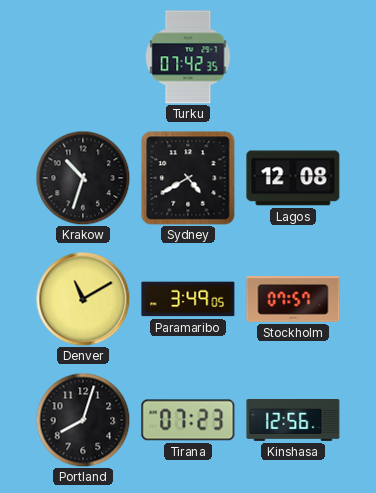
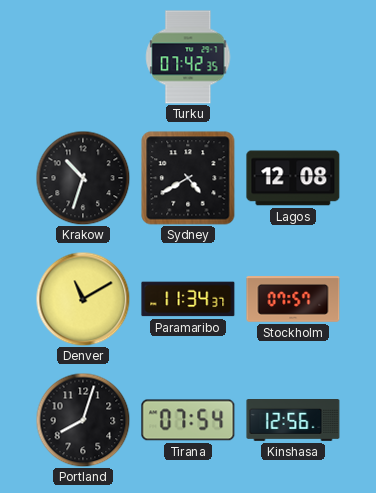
Paramaribo: 3:49 -> 11:34 (188, 299)
Tirana: 07:23 -> 07:54 (188, 420)
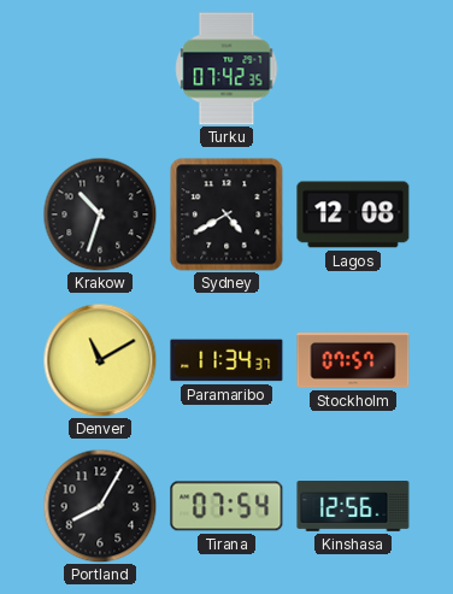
Portland: 8:03 -> 8:05 (100, 506)
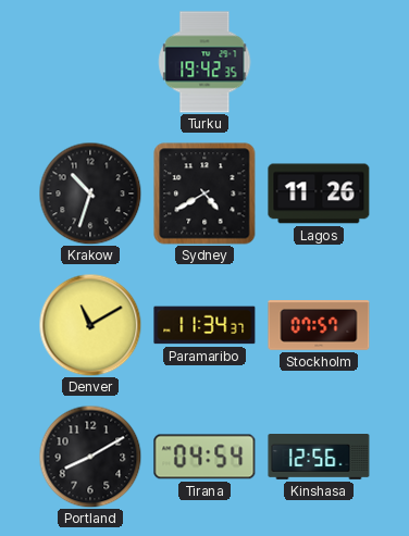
Turku: 07:42 -> 19:42 (205, 62)
Lagos: 12:08 -> 11:26 (319, 194)
Portland: 8:05 -> 8:10 (90, 457)
Tirana: 07:54 -> 04:54 (205, 457)
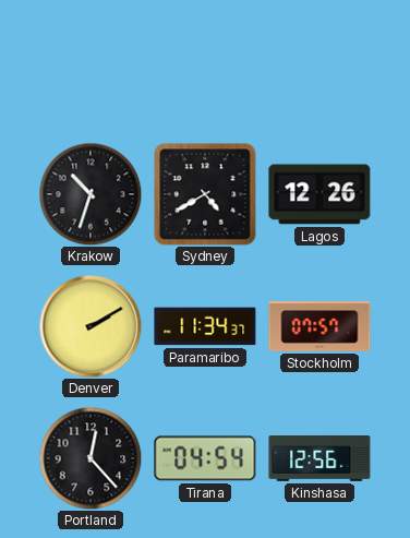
Turku: 19:42 -> none (205, 62)
Lagos: 11:26 -> 12:26 (319, 194)
Denver: 11:10 -> 2:10 (91, 326)
Portland: 8:10 -> 12:23 (91, 458)
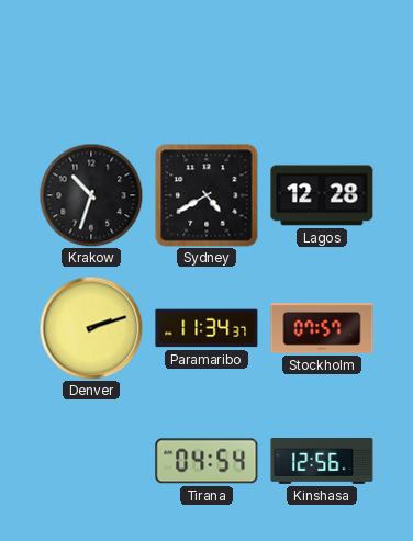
Lagos: 12:26 -> 12:28 (322, 195)
Denver: 2:10 -> 2:12 (91, 328)
Portland: 12:23 -> none (91, 458)
